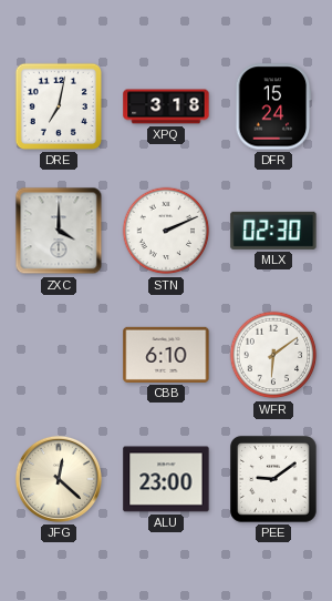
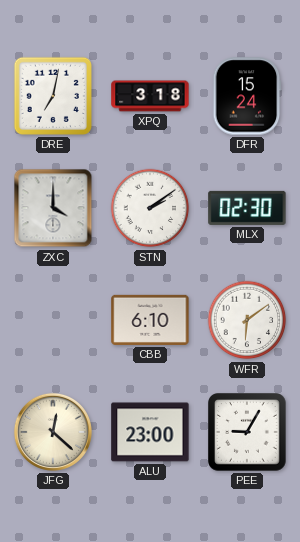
STN: 2:11 -> 2:09 (150, 208)
PEE: 9:09 -> 9:05 (247, 432)
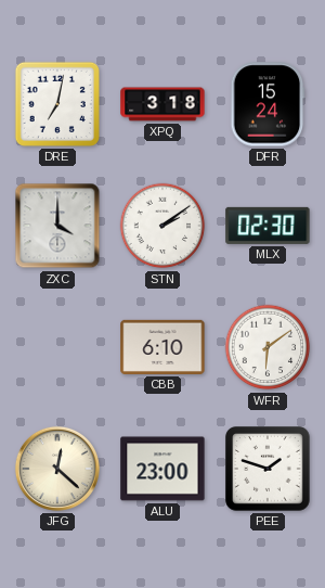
PEE: 9:05 -> 1:48 (268, 469)
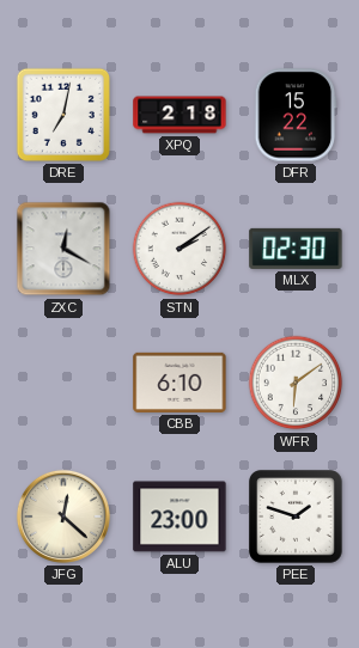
XPQ: 3:18 -> 2:18 (180, 115)
DFR: 15:24 -> 15:22 (296, 115)
ZXC: 4:00 -> 12:20 (63, 249)
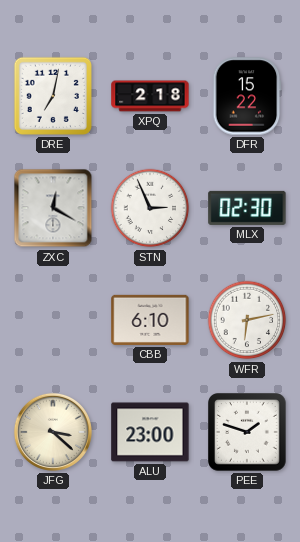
STN: 2:09 -> 2:56 (150, 208)
WFR: 6:09 -> 6:13 (247, 320)
JFG: 12:22 -> 3:22 (53, 432)
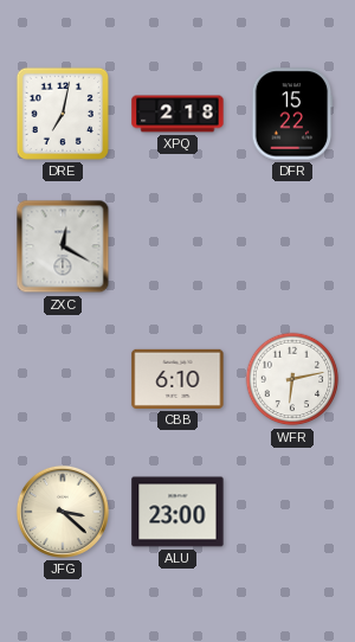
STN: 2:56 -> none (150, 208)
MLX: 02:30 -> none (247, 208)
PEE: 1:48 -> none (247, 432)
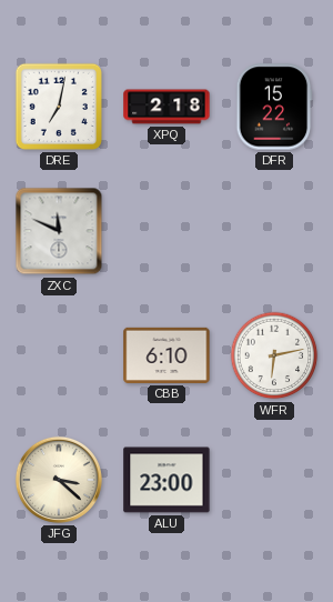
ZXC: 12:20 -> 11:49 (59, 231)
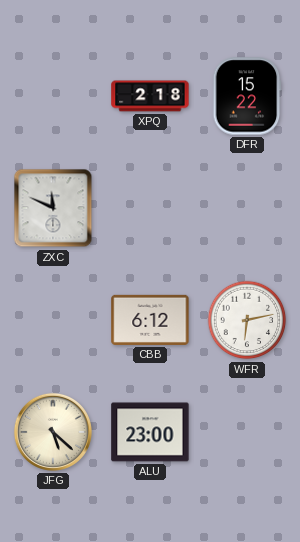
DRE: 7:02 -> none (59, 107)
CBB: 6:10 -> 6:12 (150, 320)
JFG: 3:22 -> 5:22 (53, 432)
